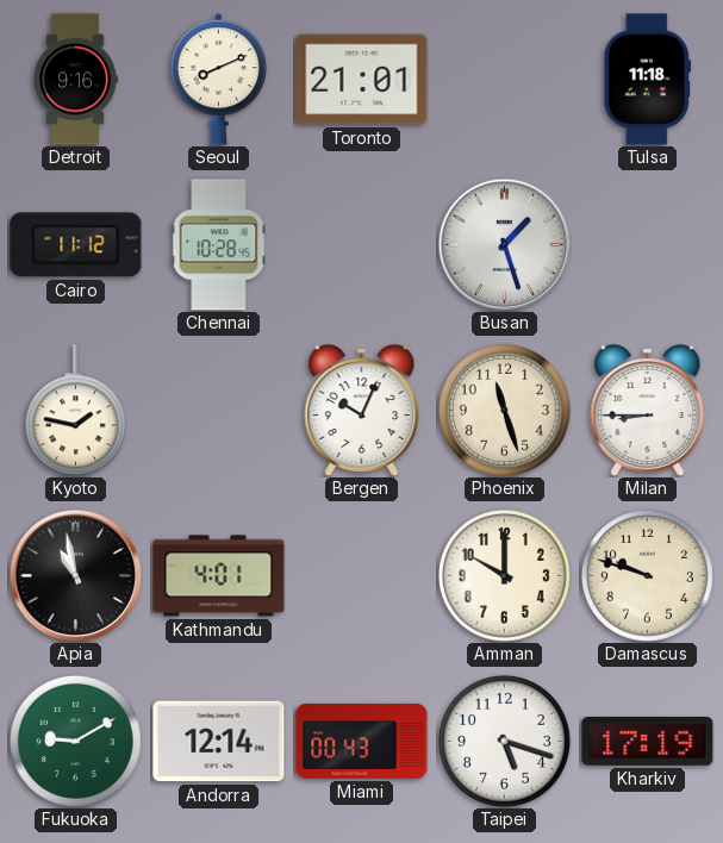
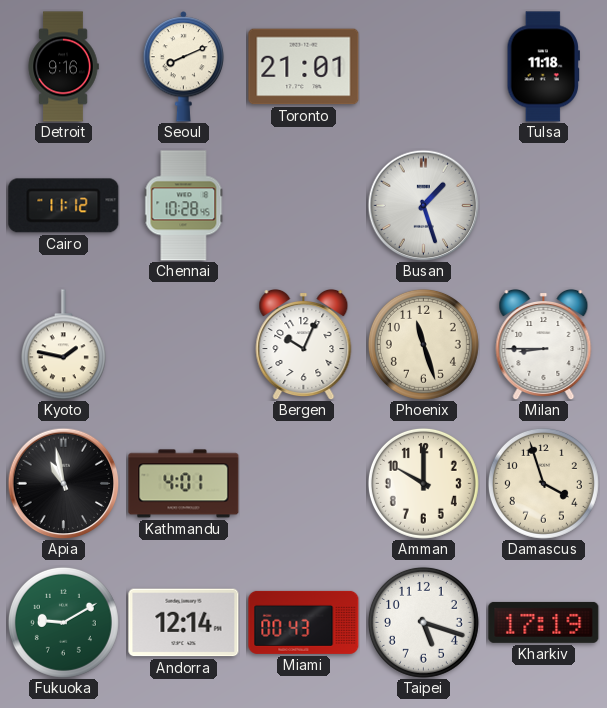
Damascus: 9:48 -> 3:57 (543, 483)
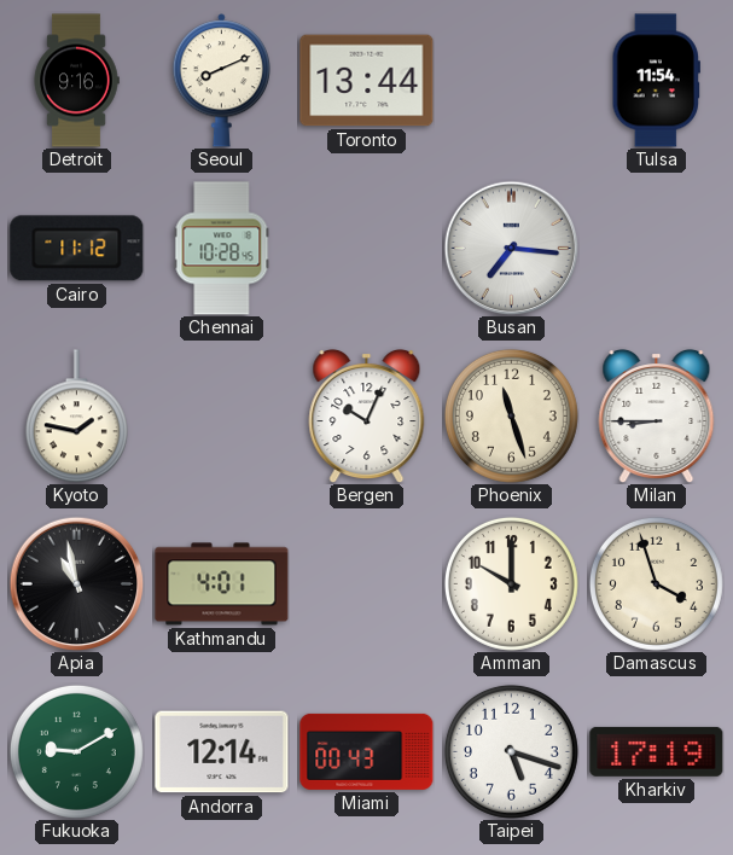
Toronto: 21:01 -> 13:44 (367, 81)
Tulsa: 11:18 -> 11:54 (656, 81)
Busan: 1:27 -> 7:16 (511, 248)
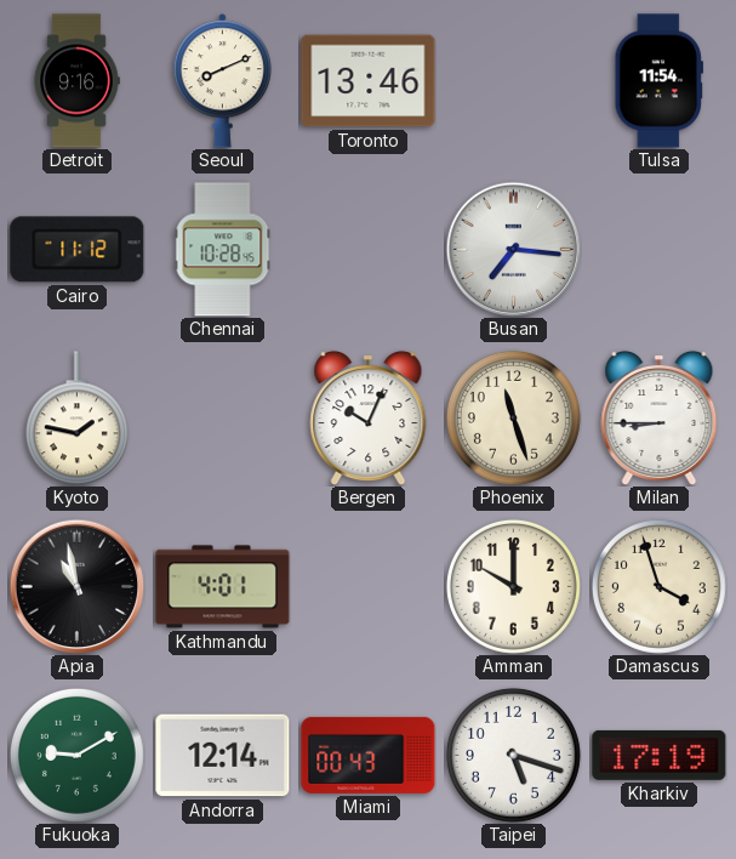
Toronto: 13:44 -> 13:46 (369, 81)
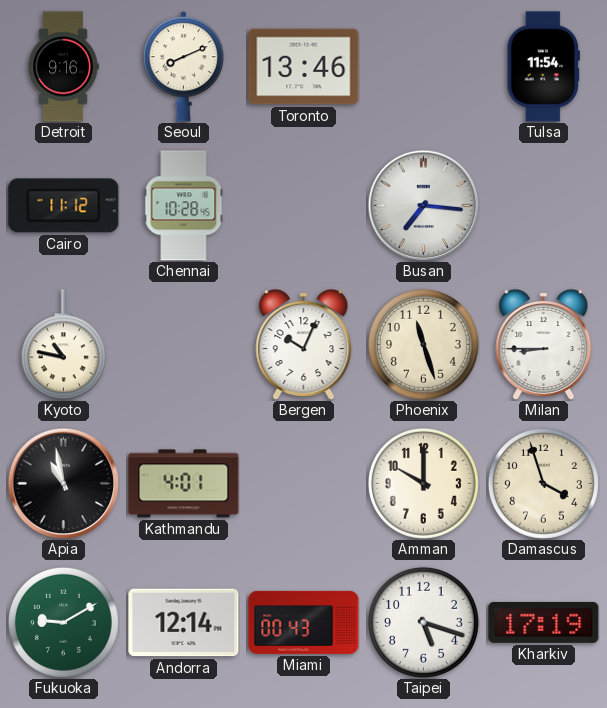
Kyoto: 1:47 -> 10:47 (63, 345)
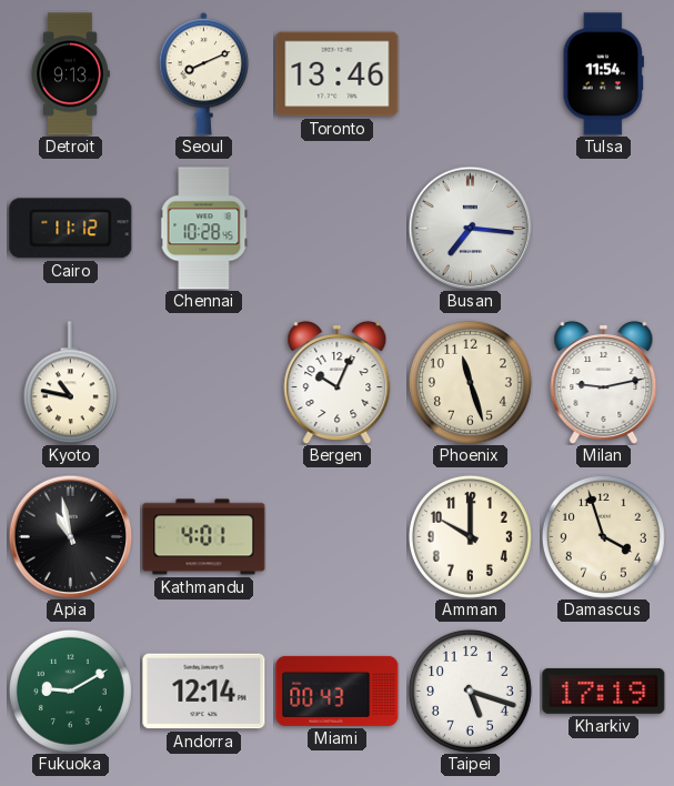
Detroit: 9:16 -> 9:13 (70, 74)
Milan: 8:45 -> 9:13 (604, 382)
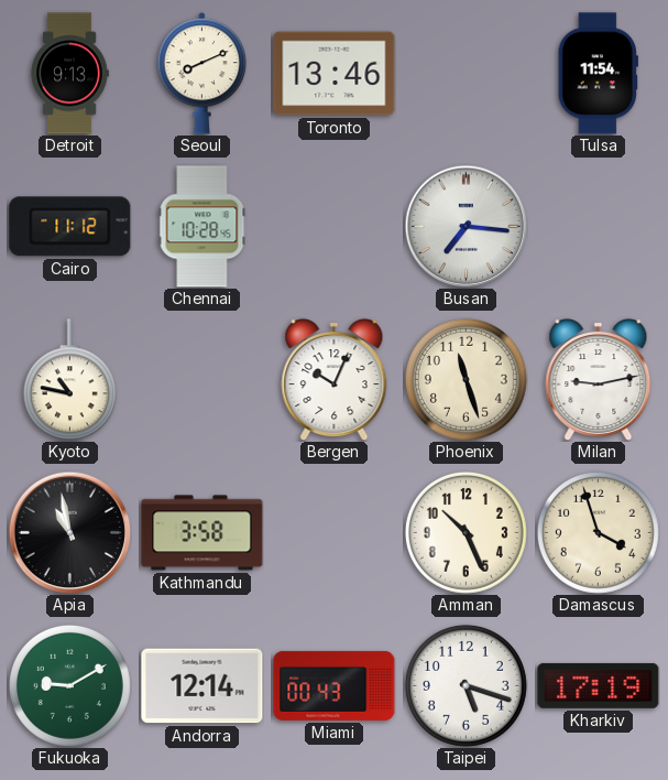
Kathmandu: 4:01 -> 3:58 (202, 533)
Amman: 10:00 -> 10:26 (466, 532)
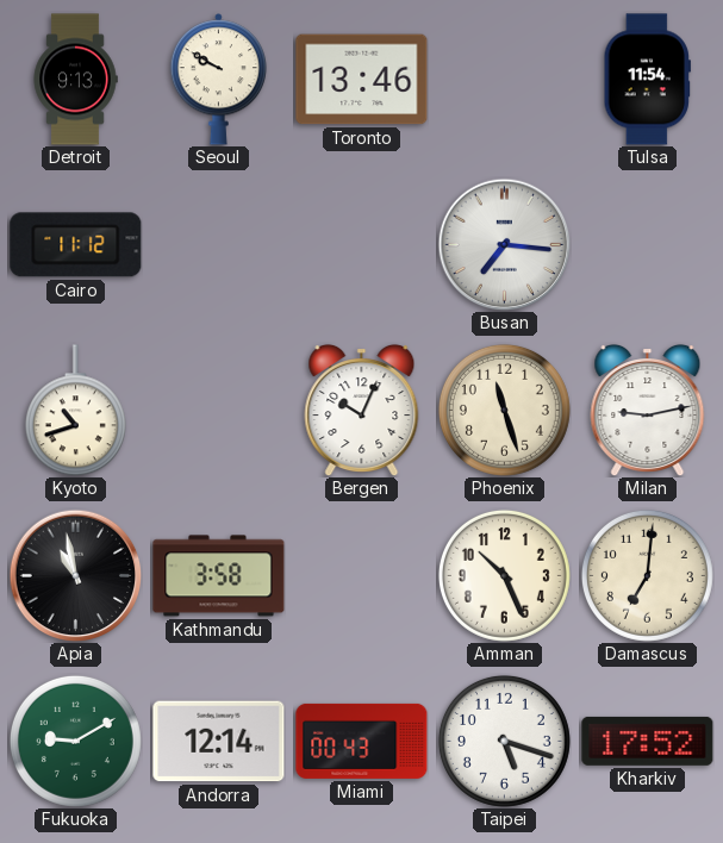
Seoul: 8:11 -> 9:50 (219, 80)
Chennai: 10:28 -> none (202, 227)
Kyoto: 10:47 -> 10:42 (75, 411)
Damascus: 3:57 -> 7:01 (647, 575)
Kharkiv: 17:19 -> 17:52 (648, 741)
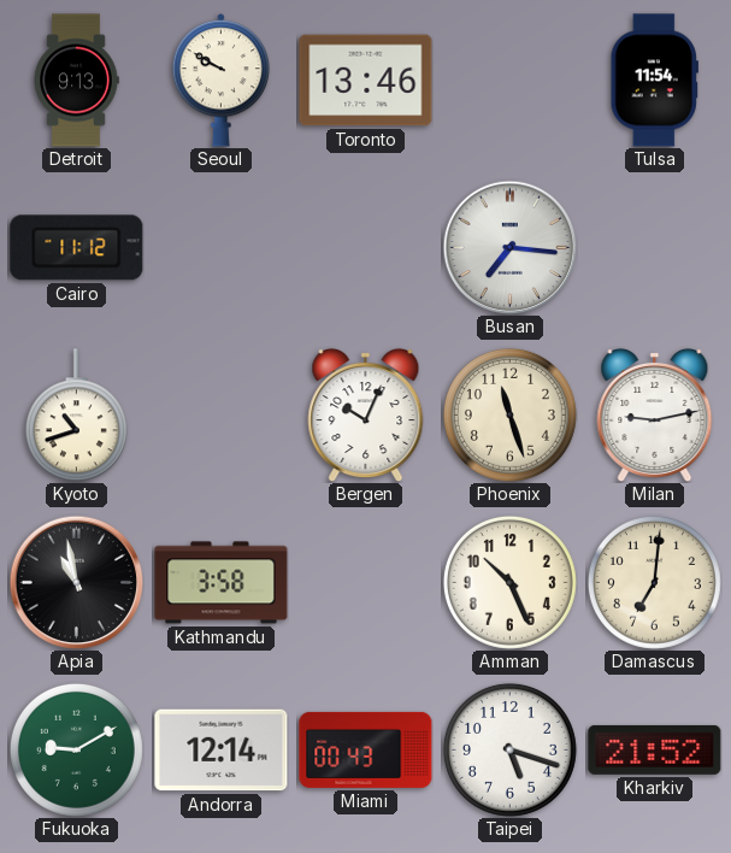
Kharkiv: 17:52 -> 21:52 (655, 749)
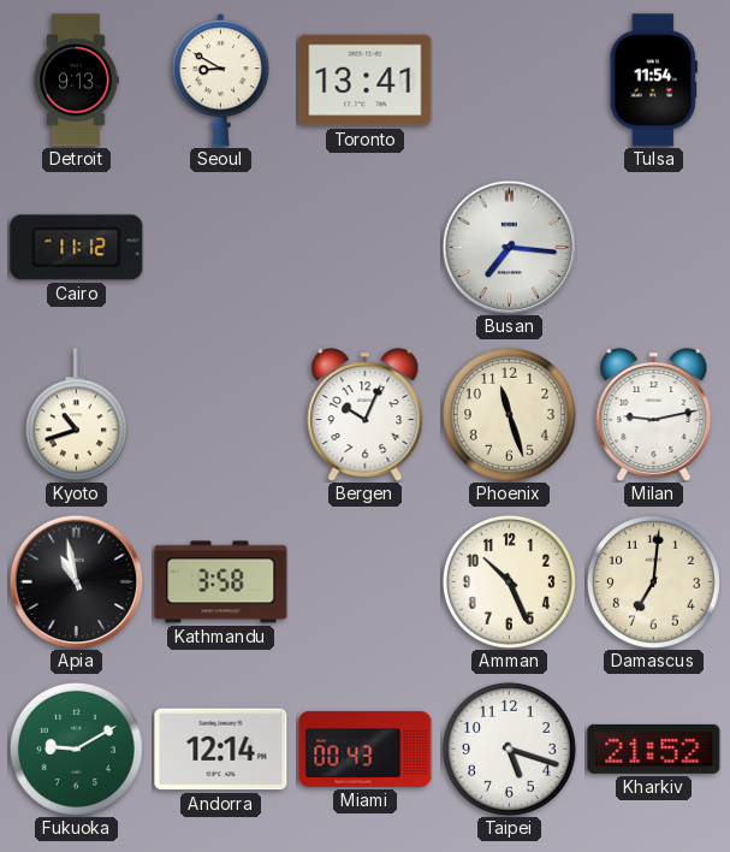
Seoul: 9:50 -> 8:50 (221, 81)
Toronto: 13:46 -> 13:41 (366, 81)
